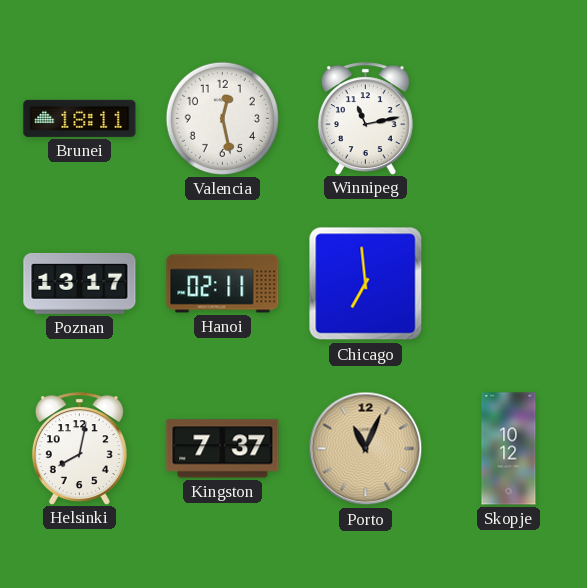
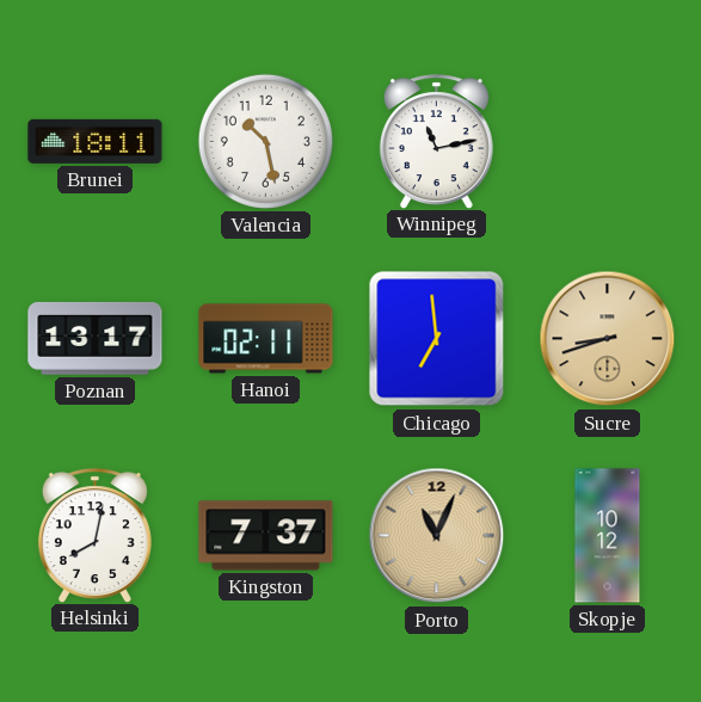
Valencia: 12:28 -> 10:28 (265, 141)
Sucre: none -> 8:42 (608, 339)
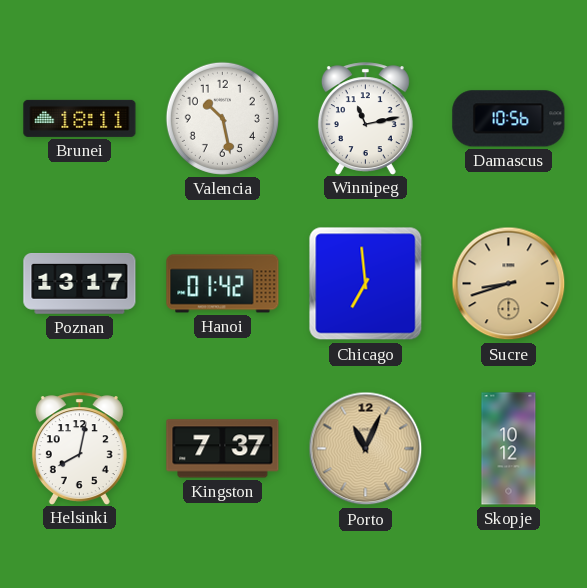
Damascus: none -> 10:56 (509, 119)
Hanoi: 02:11 -> 01:42 (223, 284)
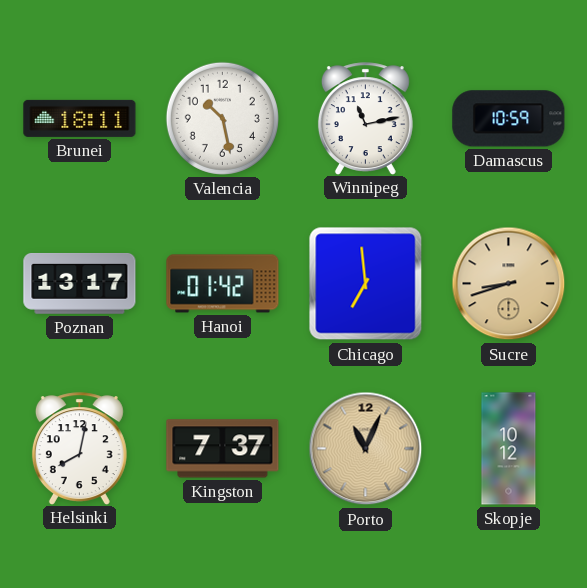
Damascus: 10:56 -> 10:59 (509, 119)
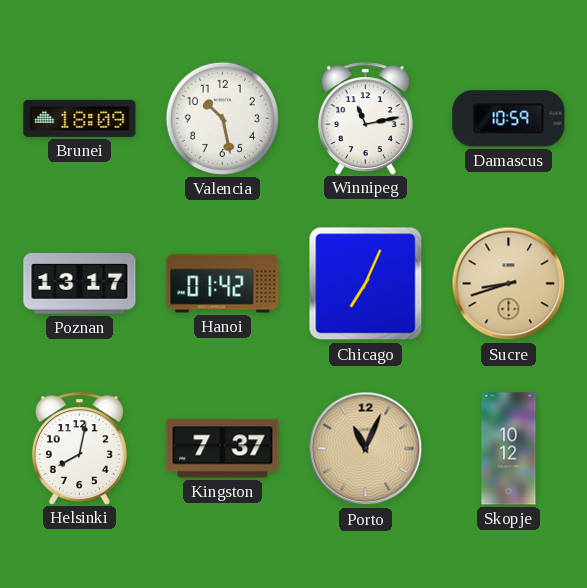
Brunei: 18:11 -> 18:09 (80, 118)
Chicago: 6:59 -> 7:04 (366, 284)
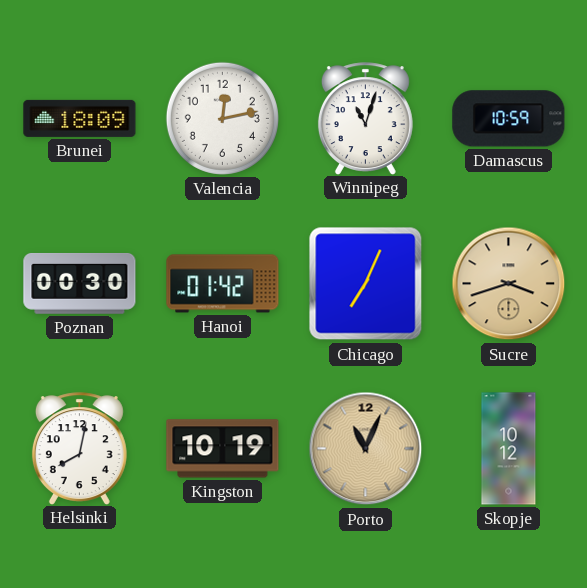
Valencia: 10:28 -> 12:13 (222, 118)
Winnipeg: 11:13 -> 11:03 (365, 118)
Poznan: 13:17 -> 00:30 (80, 283)
Sucre: 8:42 -> 3:42 (509, 284)
Kingston: 7:37 -> 10:19 (223, 449)
